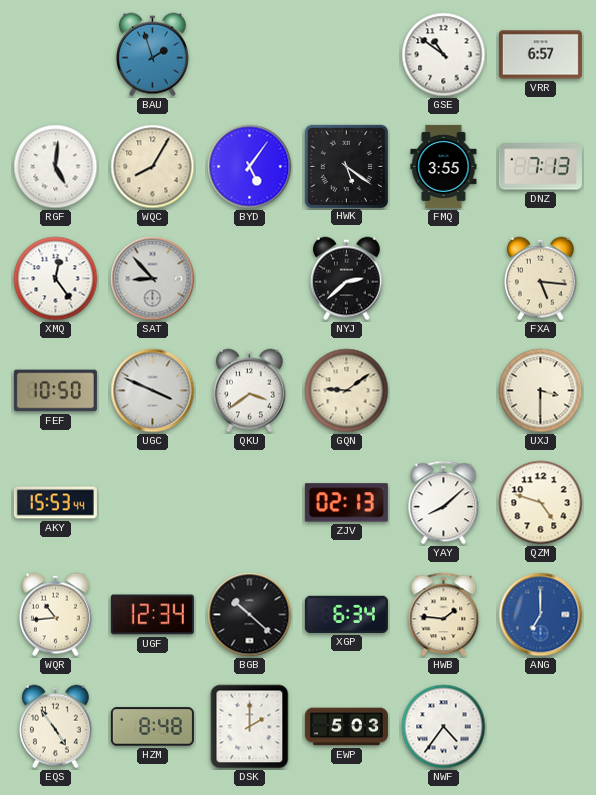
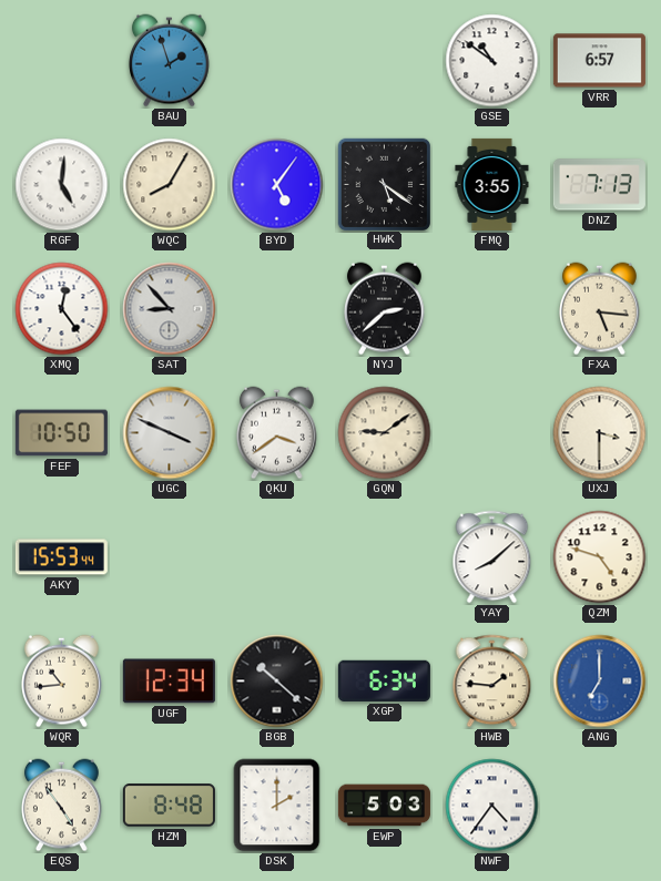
ZJV: 02:13 -> none (346, 503)
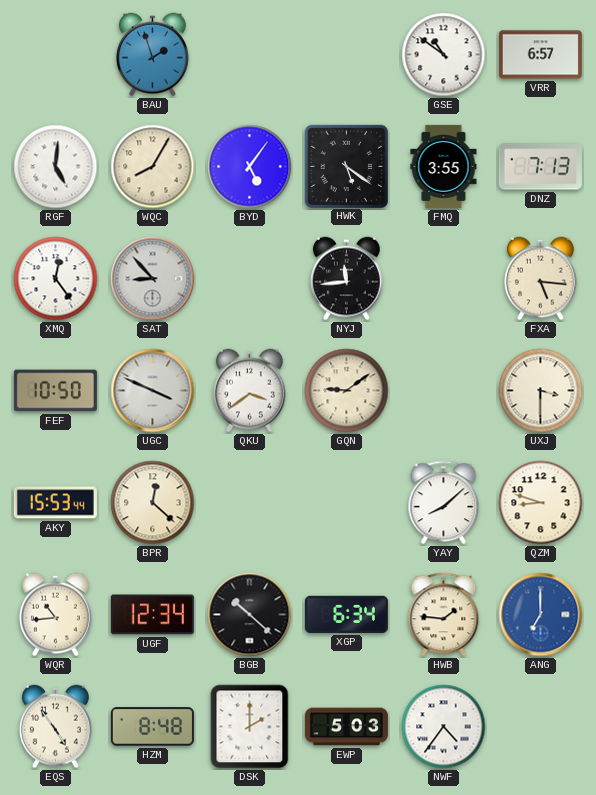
NYJ: 2:38 -> 11:44 (347, 279)
BPR: none -> 12:22 (153, 503)
QZM: 4:48 -> 8:48 (541, 503)
